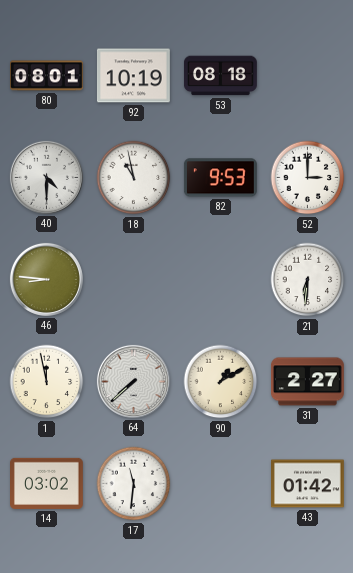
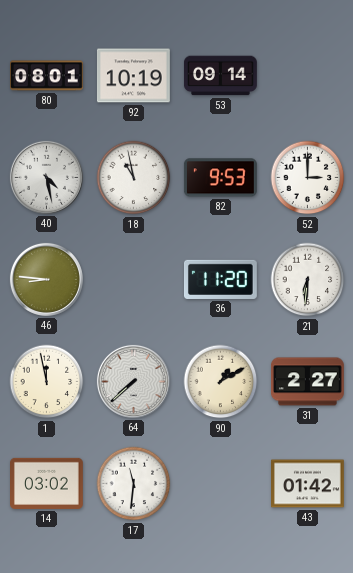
53: 08:18 -> 09:14 (221, 76)
40: 4:30 -> 4:28 (46, 177)
36: none -> 11:20 (221, 279)
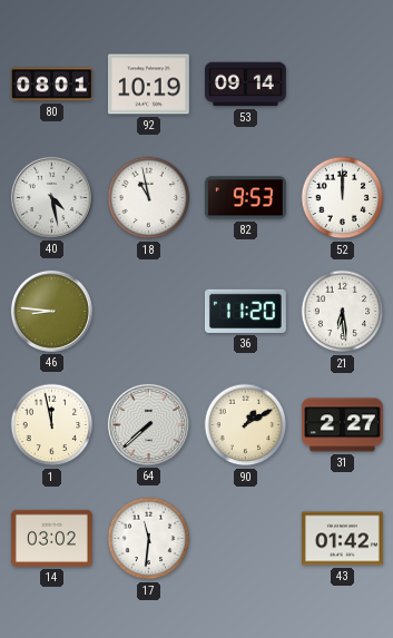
52: 3:00 -> 12:00 (343, 198)
21: 6:31 -> 6:29 (343, 312)
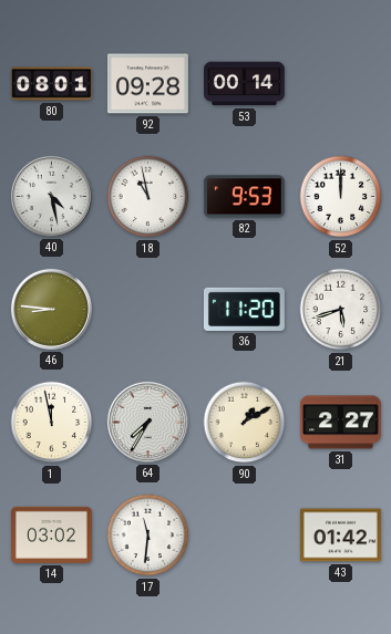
92: 10:19 -> 09:28 (147, 84)
53: 09:14 -> 00:14 (245, 84)
21: 6:29 -> 5:42 (341, 310)
64: 7:38 -> 7:35 (147, 422)
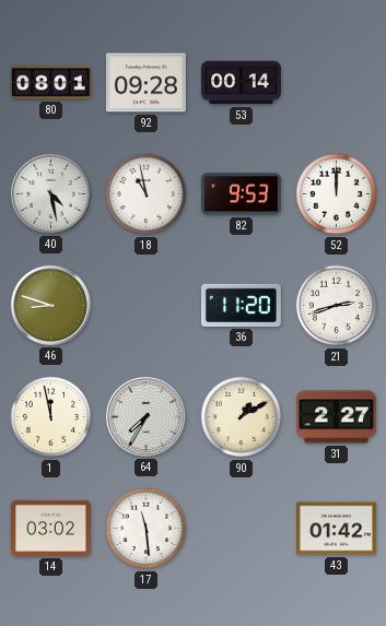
46: 8:46 -> 8:48 (50, 305)
21: 5:42 -> 2:42 (337, 306)
17: 11:31 -> 11:29 (147, 529)
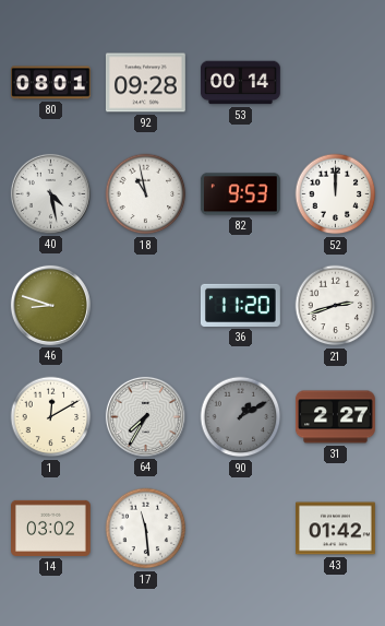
1: 11:58 -> 12:10 (51, 417)
90 dial: cream -> grey (241, 417)
